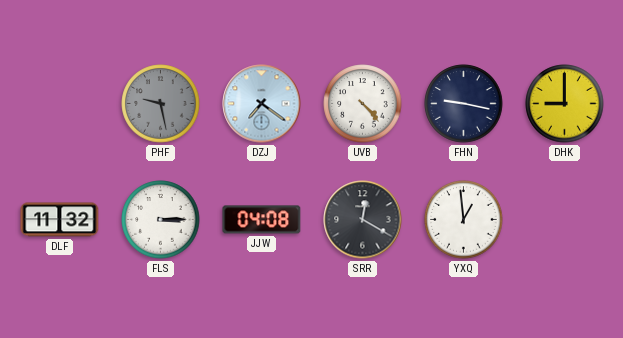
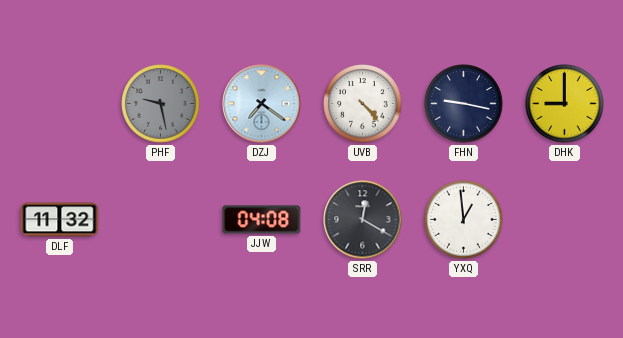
FLS: 3:15 -> none (161, 220)
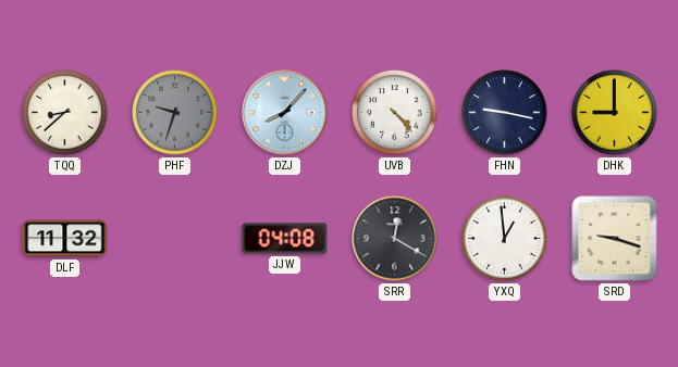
TQQ: none -> 8:38 (65, 113)
PHF: 9:28 -> 9:33 (175, 113)
DZJ: 7:21 -> 8:07 (285, 113)
SRD: none -> 9:18 (615, 239)
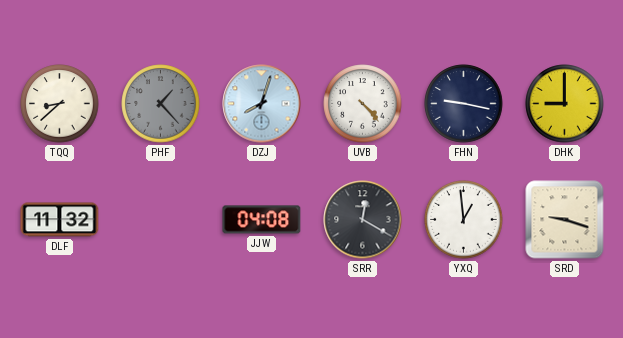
PHF: 9:33 -> 1:23 (161, 104)
DZJ: 8:07 -> 8:03 (262, 104)
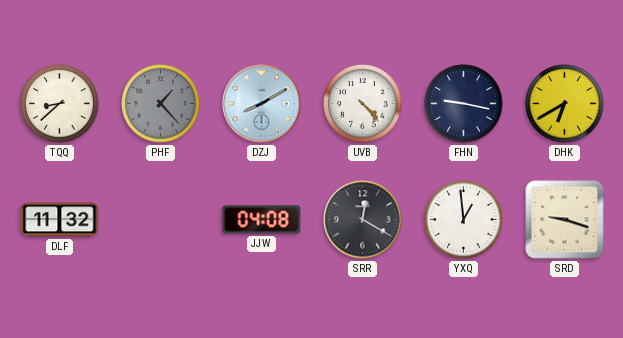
DZJ: 8:03 -> 8:10 (262, 104)
DHK: 9:00 -> 6:40 (565, 104)
